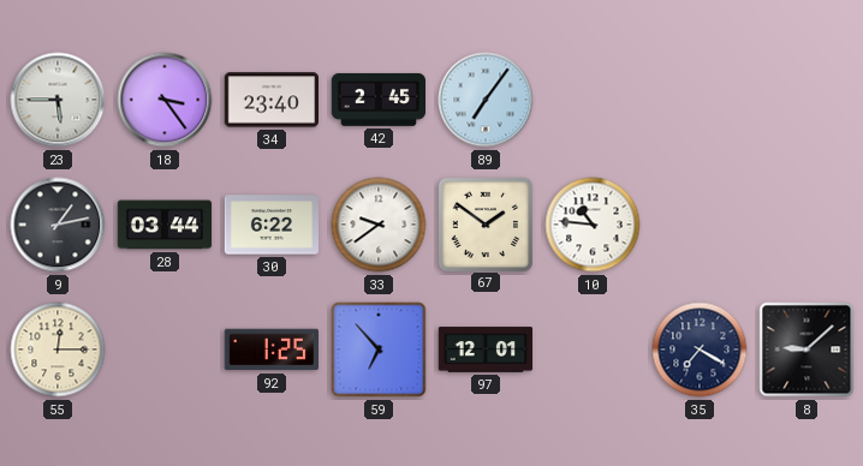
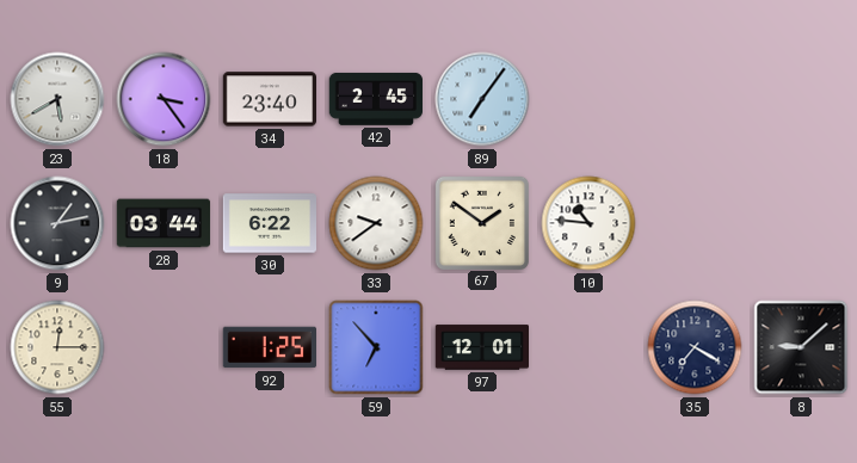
23: 5:45 -> 5:40 (57, 99)
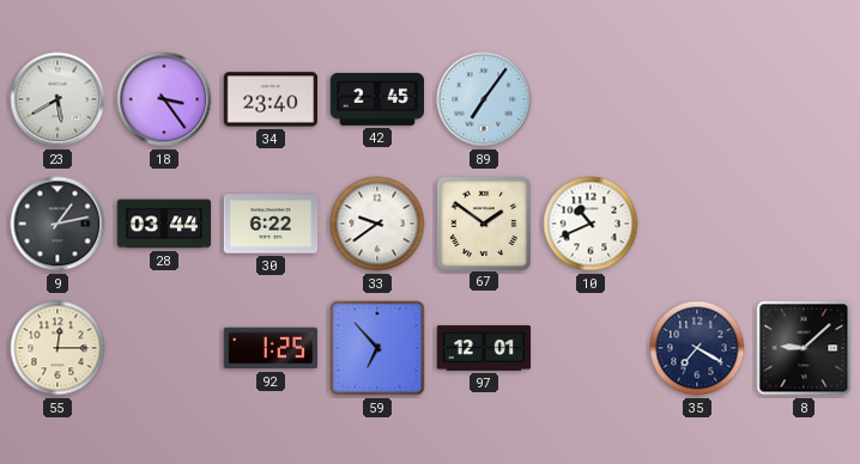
10: 10:46 -> 10:41 (591, 224)
